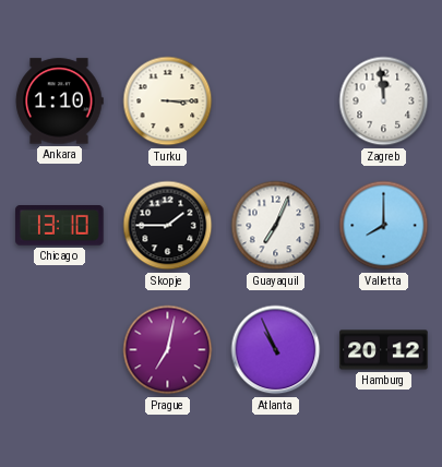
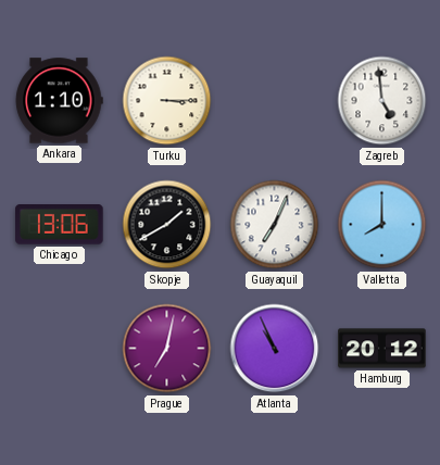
Zagreb: 11:59 -> 4:59 (382, 101)
Chicago: 13:10 -> 13:06 (60, 225)
Skopje: 1:45 -> 1:40 (167, 225)
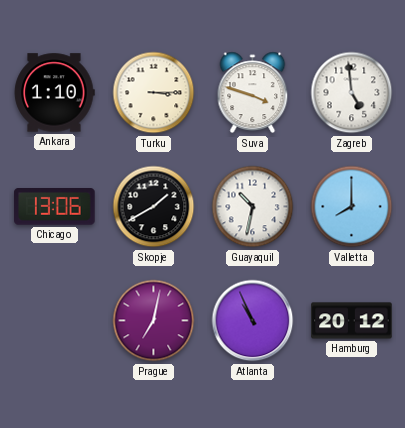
Suva: none -> 3:48 (253, 93)
Guayaquil: 7:04 -> 10:32 (253, 207)
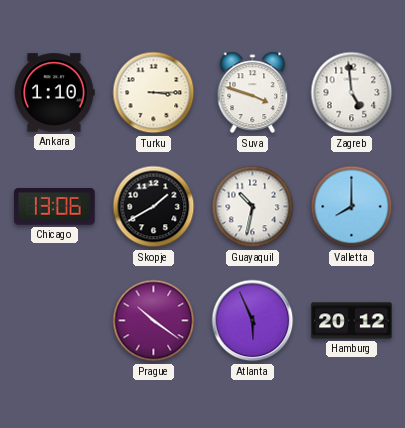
Prague: 7:02 -> 10:21 (154, 321)
Atlanta: 10:56 -> 5:56 (253, 321)
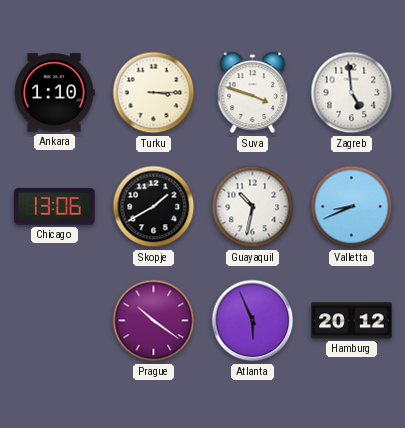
Valletta: 8:00 -> 8:41 (352, 207)
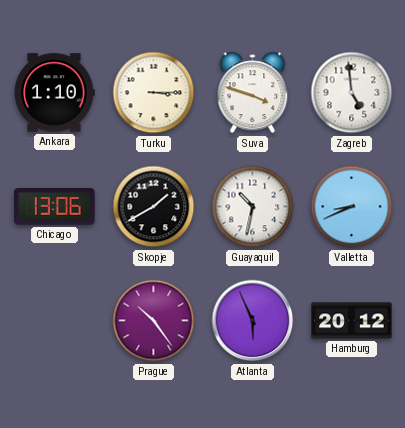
Prague: 10:21 -> 10:24 (154, 321)
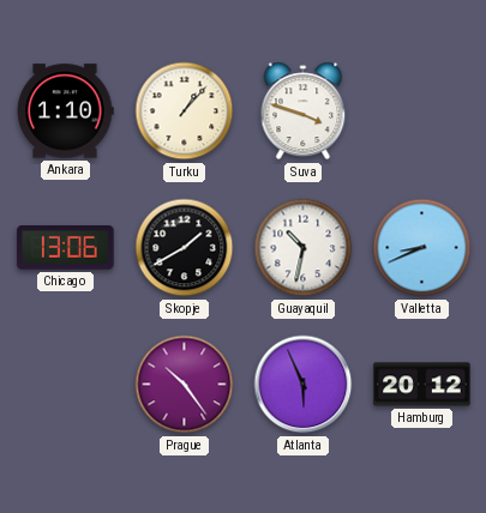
Turku: 3:15 -> 1:07 (185, 111)
Zagreb: 4:59 -> none (352, 93)
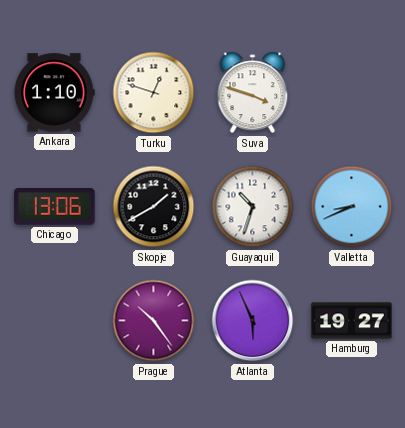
Turku: 1:07 -> 12:48 (154, 93)
Guayaquil: 10:32 -> 10:33 (253, 207)
Hamburg: 20:12 -> 19:27 (352, 321)
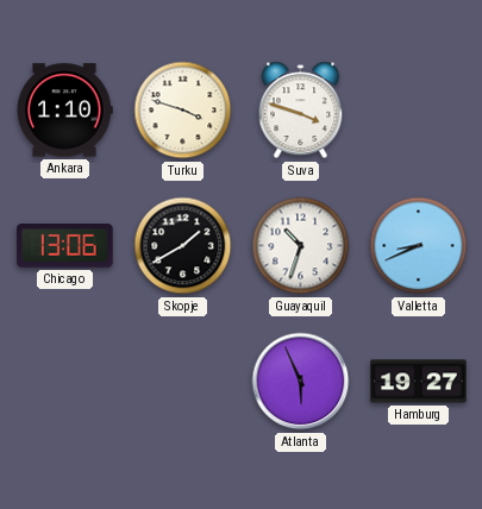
Turku: 12:48 -> 3:48 (183, 111)
Prague: 10:24 -> none (154, 321)
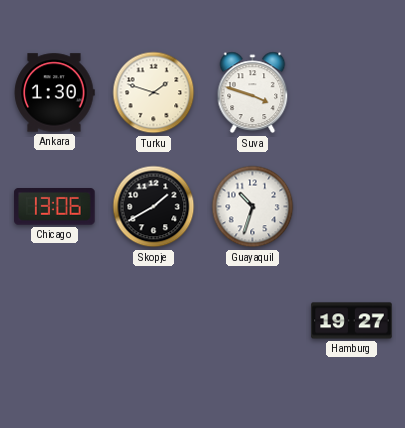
Ankara: 1:10 -> 1:30 (54, 93)
Turku: 3:48 -> 1:48 (154, 93)
Valletta: 8:41 -> none (419, 246)
Atlanta: 5:56 -> none (301, 382)
